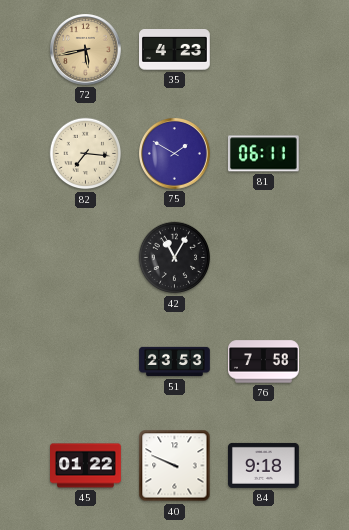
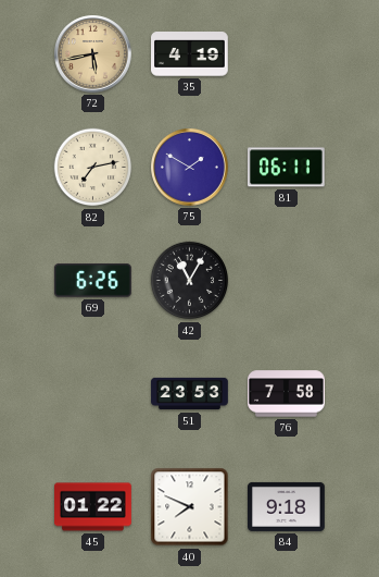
35: 4:23 -> 4:19 (190, 54)
82: 7:16 -> 7:13 (93, 168)
69: none -> 6:26 (92, 281)
40: 9:49 -> 7:49 (190, 507)
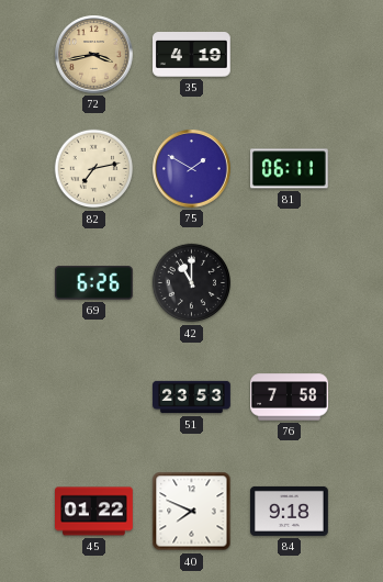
72: 5:43 -> 3:43 (94, 55)
42: 11:05 -> 11:00 (192, 283)
